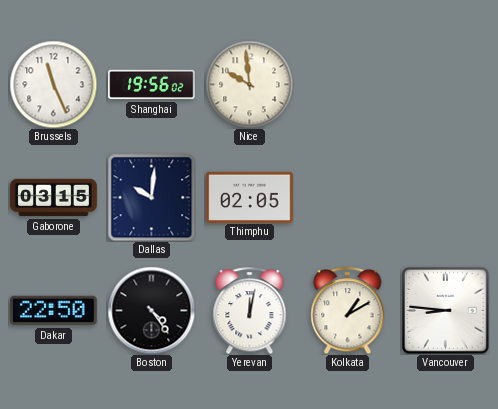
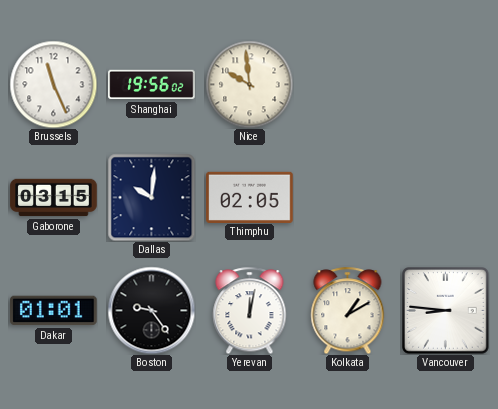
Dakar: 22:50 -> 01:01 (54, 311)
Boston: 4:24 -> 9:24 (151, 310)
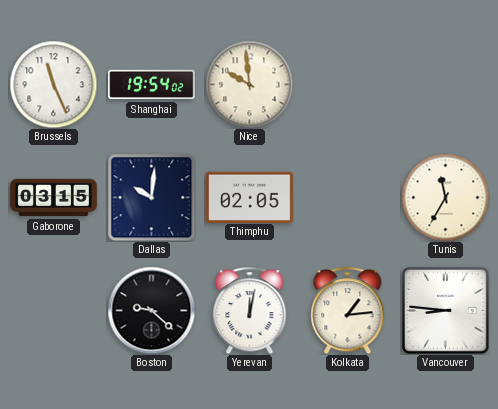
Shanghai: 19:56 -> 19:54 (152, 85)
Tunis: none -> 11:35 (445, 197)
Dakar: 01:01 -> none (54, 311)
Boston: 9:24 -> 9:22 (151, 310)
Kolkata: 1:10 -> 1:14 (348, 310)
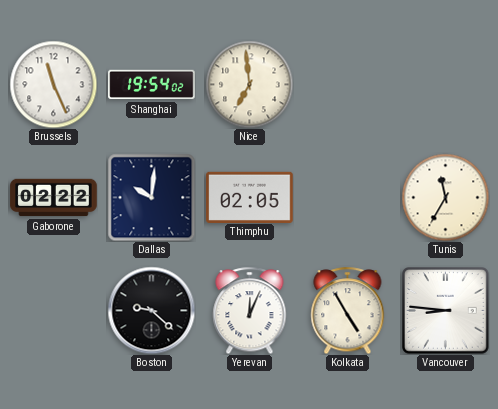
Nice: 9:59 -> 6:59 (249, 84)
Gaborone: 03:15 -> 02:22 (54, 198)
Yerevan: 12:02 -> 12:04 (250, 310)
Kolkata: 1:14 -> 4:55 (348, 310)
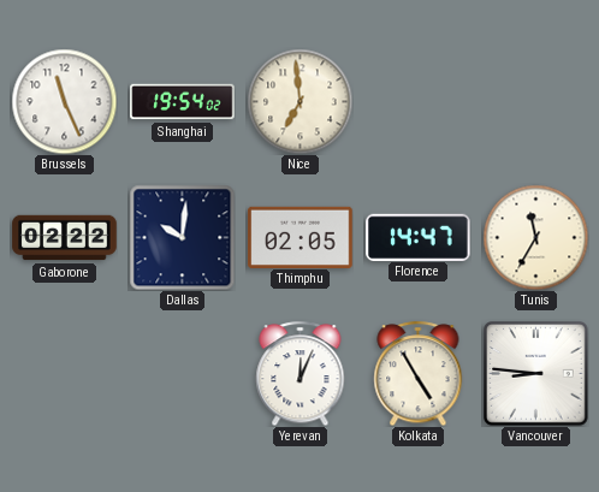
Florence: none -> 14:47 (419, 237)
Boston: 9:22 -> none (151, 310)
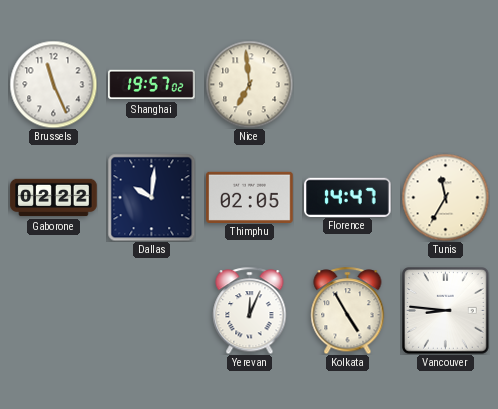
Shanghai: 19:54 -> 19:57 (152, 85)
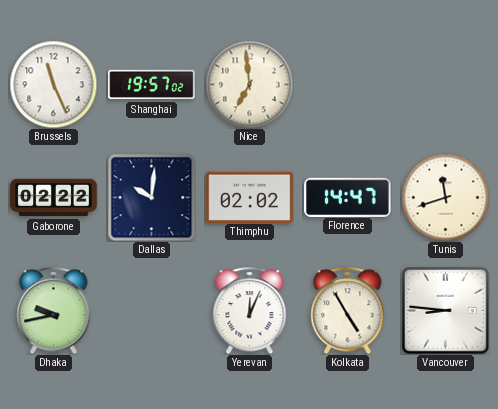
Thimphu: 02:05 -> 02:02 (250, 197)
Tunis: 11:35 -> 11:42 (445, 197)
Dhaka: none -> 9:43 (54, 310)
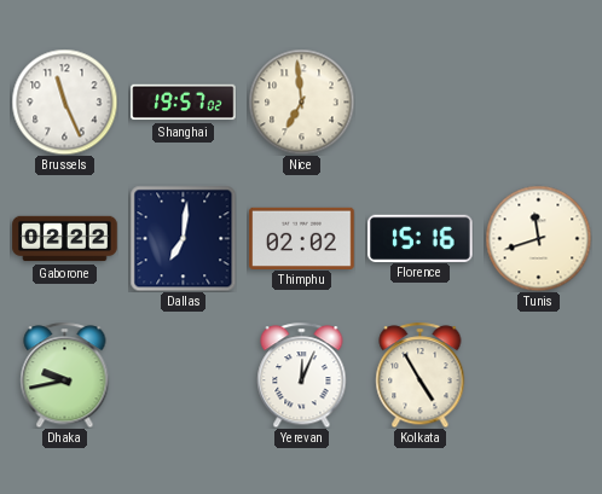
Dallas: 10:01 -> 7:01 (183, 238)
Florence: 14:47 -> 15:16 (421, 238)
Vancouver: 8:46 -> none (446, 311)
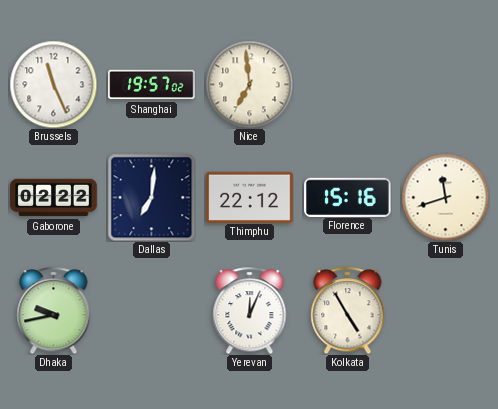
Thimphu: 02:02 -> 22:12 (250, 197)
